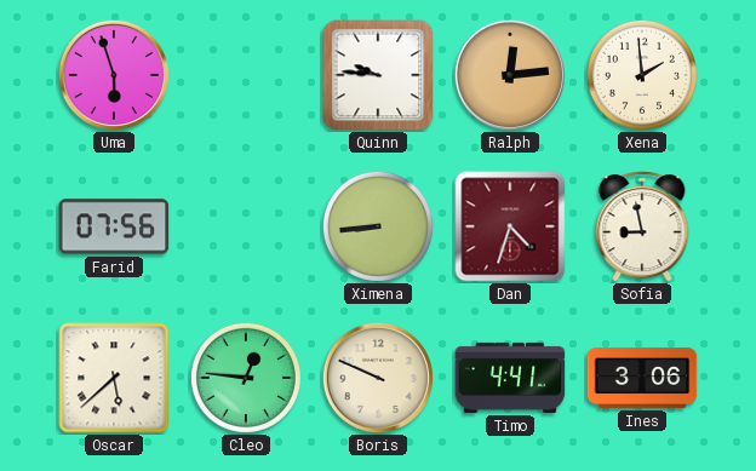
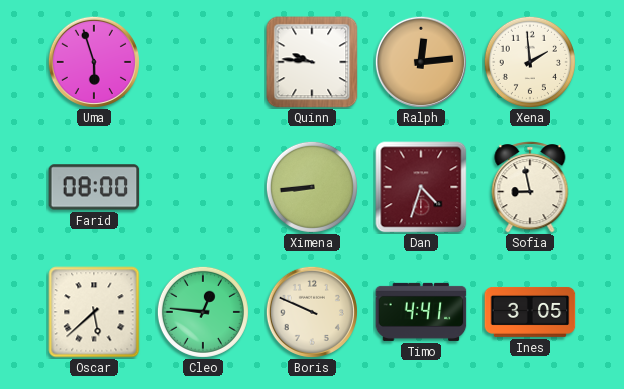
Farid: 07:56 -> 08:00 (94, 187)
Ines: 3:06 -> 3:05 (530, 312)
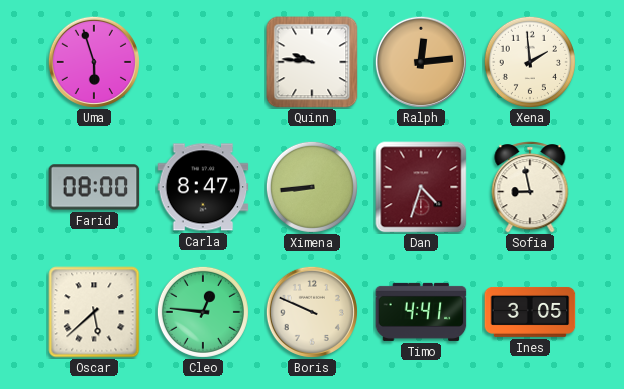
Carla: none -> 8:47 (203, 187)
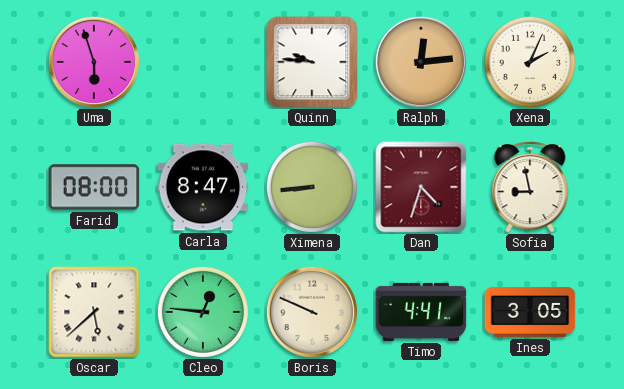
Xena: 1:59 -> 2:04 (530, 62)
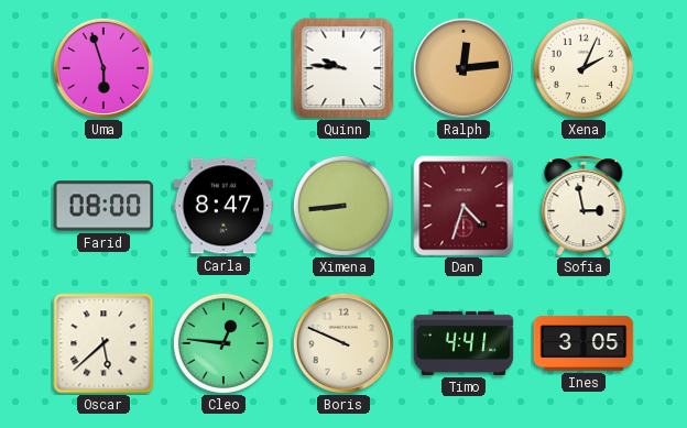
Sofia: 8:58 -> 2:58 (584, 206)
